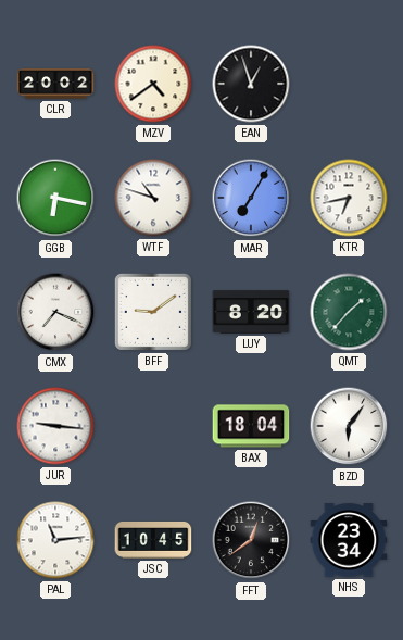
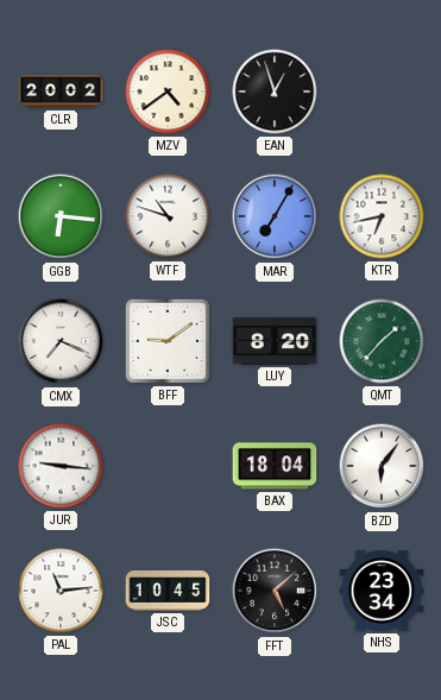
GGB: 6:17 -> 6:16 (61, 216)
FFT: 12:39 -> 5:08 (275, 591)
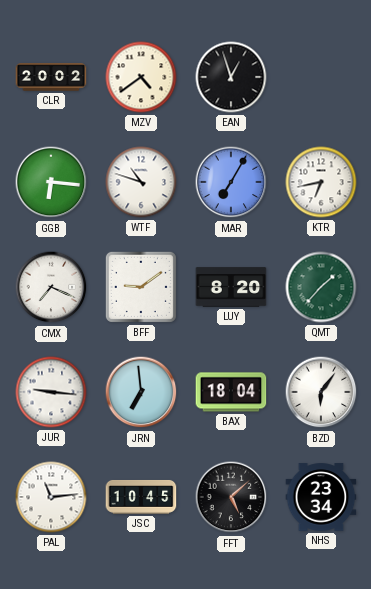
JRN: none -> 6:59 (141, 392)
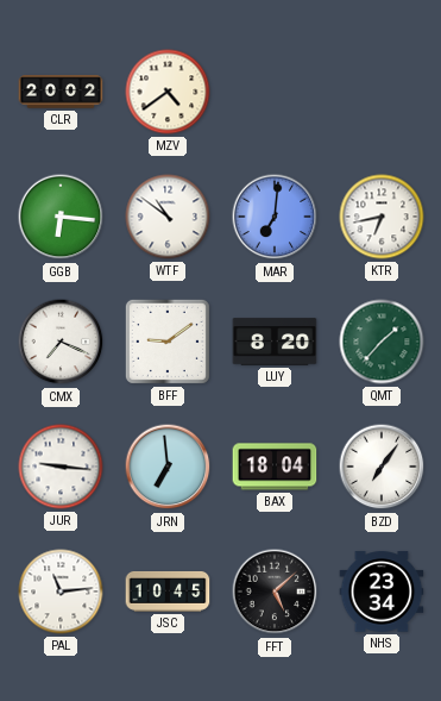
EAN: 12:57 -> none (231, 77)
WTF: 10:48 -> 10:51 (168, 217)
MAR: 7:05 -> 7:01 (275, 217)
BZD: 6:06 -> 7:06 (382, 467)
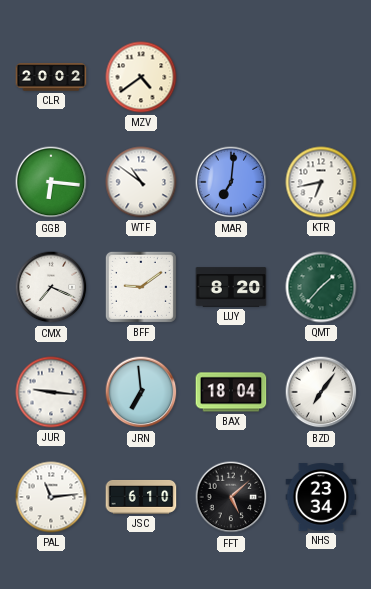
JSC: 10:45 -> 6:10 (141, 497)
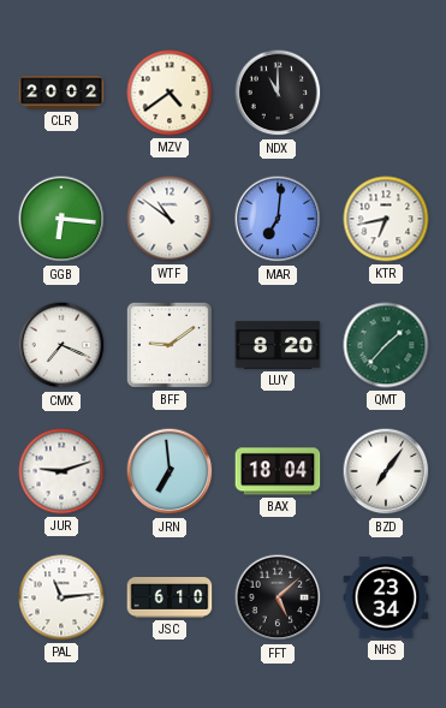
NDX: none -> 11:00 (278, 93)
JUR: 9:16 -> 9:12 (61, 471)
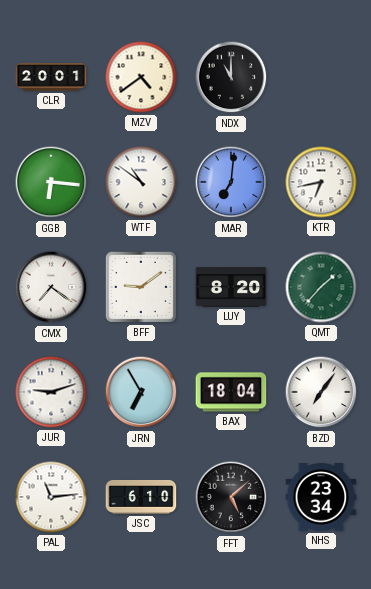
CLR: 20:02 -> 20:01 (51, 77)
CMX: 7:19 -> 7:21 (51, 287)
JRN: 6:59 -> 6:55 (141, 392)
